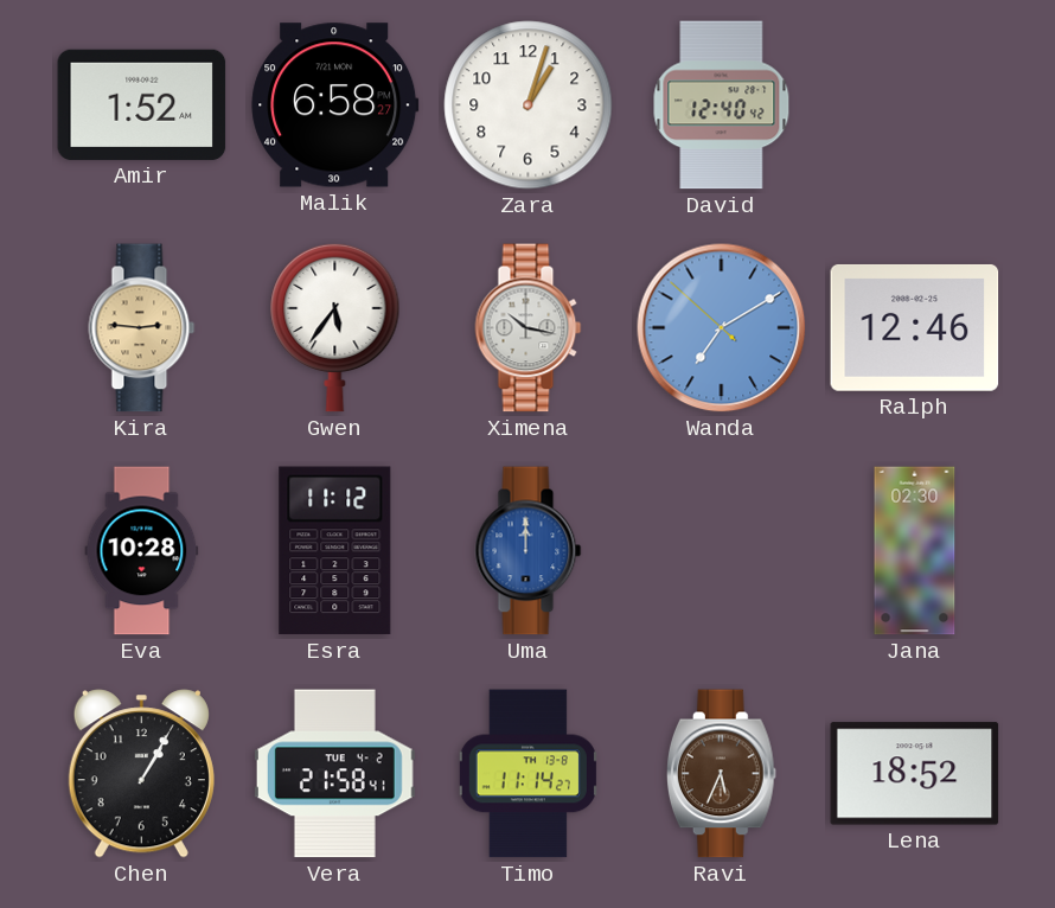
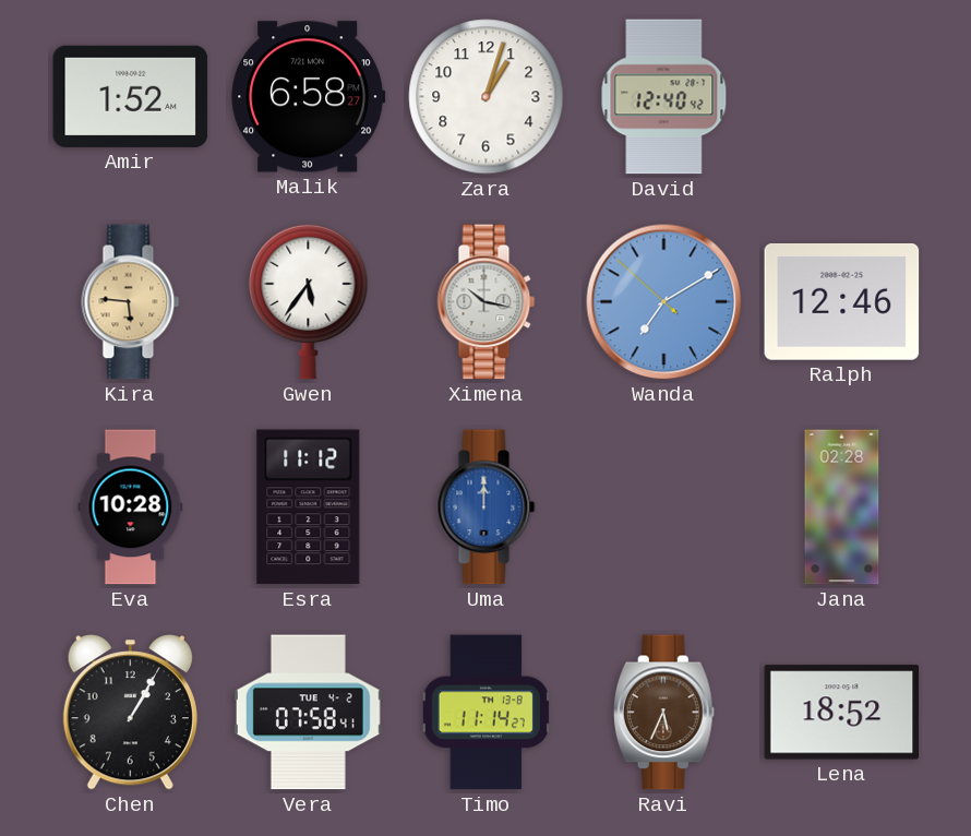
Kira: 2:46 -> 5:46 (131, 302)
Jana: 02:30 -> 02:28 (842, 507)
Vera: 21:58 -> 07:58 (308, 713)
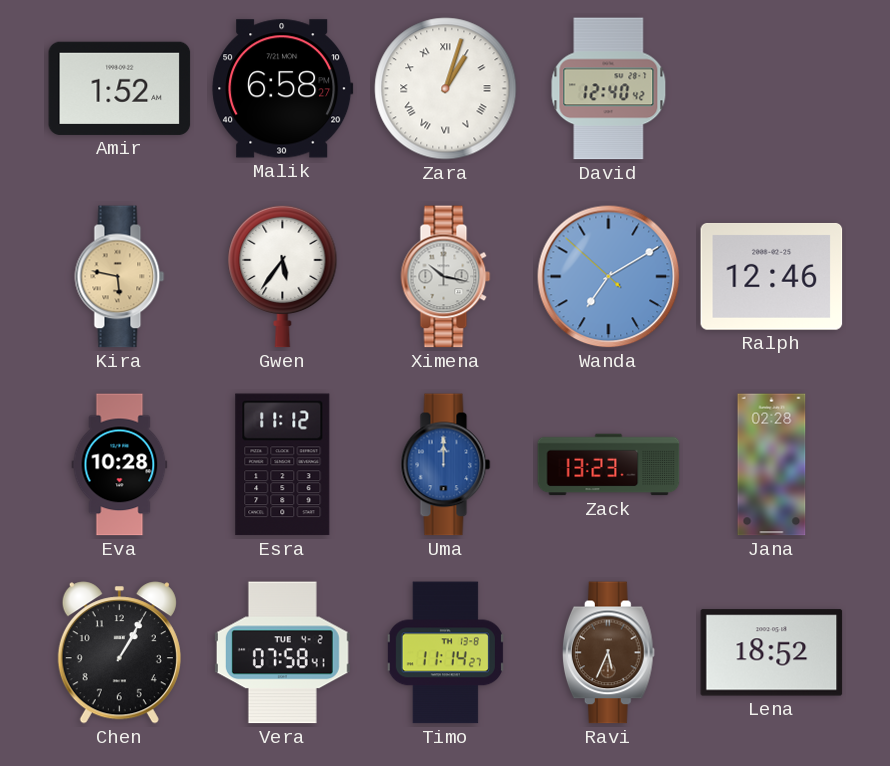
Zara numerals: Arabic -> Roman (446, 89)
Kira: 5:46 -> 5:47 (120, 277)
Zack: none -> 13:23 (609, 465)
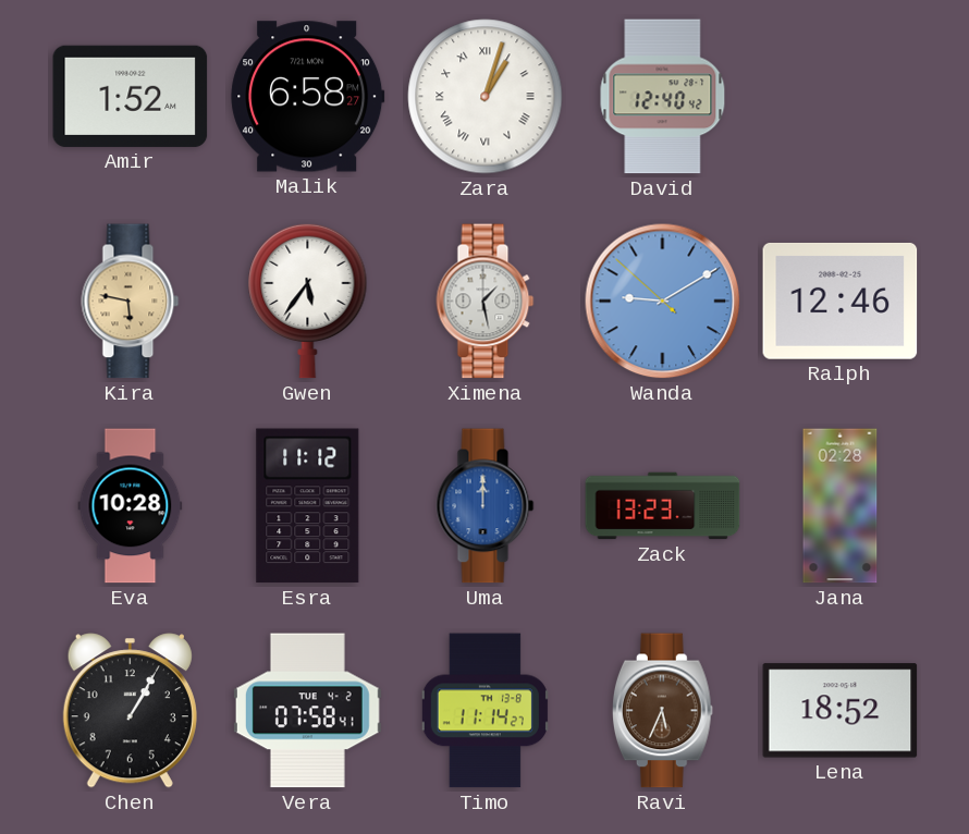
Ximena: 10:17 -> 1:28 (486, 302)
Wanda: 7:09 -> 9:09 (663, 302)
